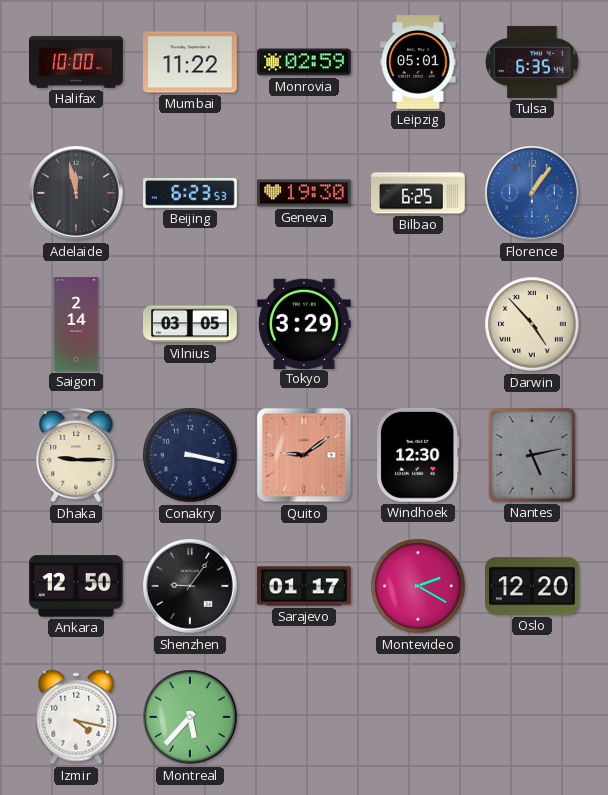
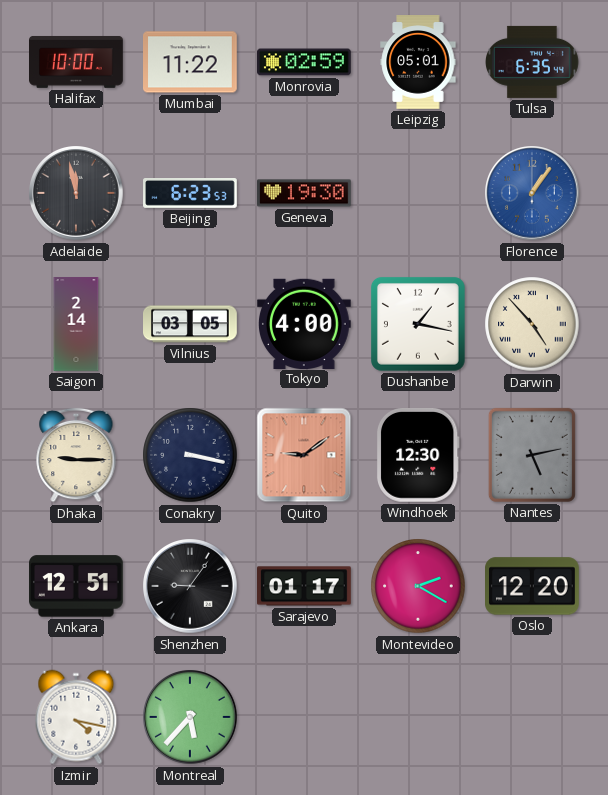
Bilbao: 6:25 -> none (419, 193)
Tokyo: 3:29 -> 4:00 (305, 323)
Dushanbe: none -> 1:17 (418, 324)
Ankara: 12:50 -> 12:51 (77, 586)
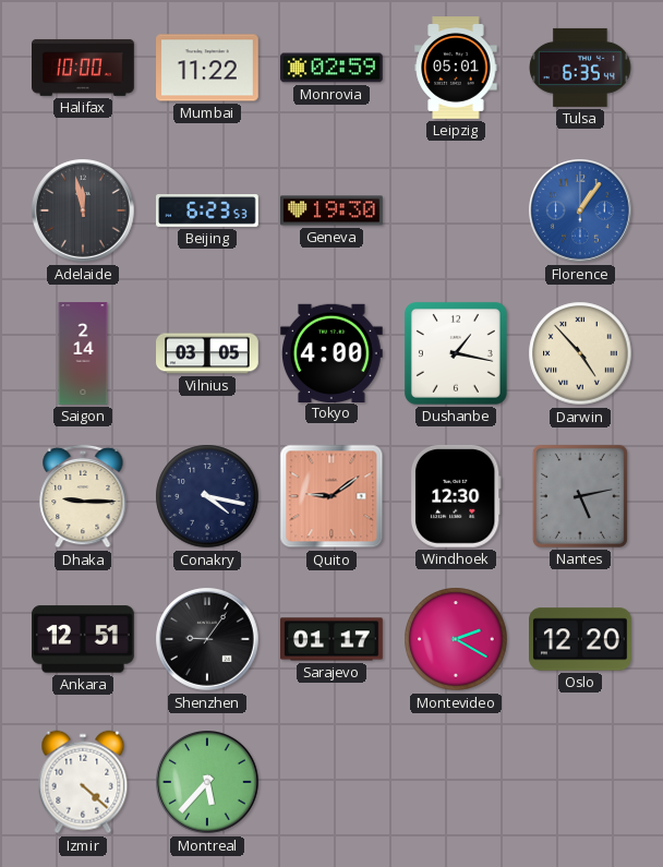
Conakry: 3:17 -> 4:17 (207, 496)
Izmir: 4:17 -> 4:22 (83, 782)
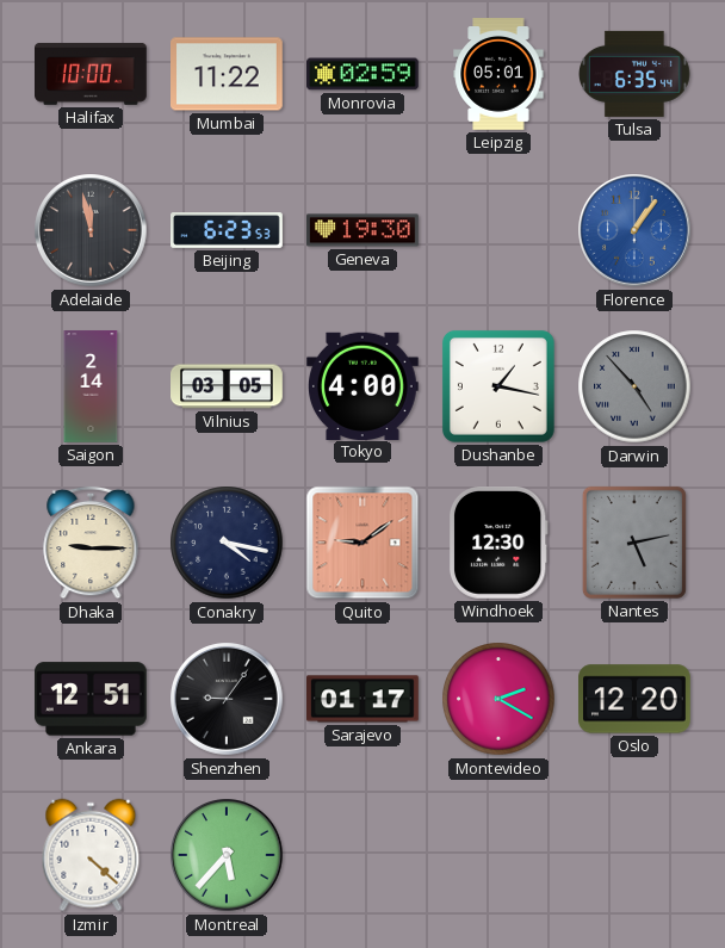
Darwin dial: cream -> grey (634, 386)
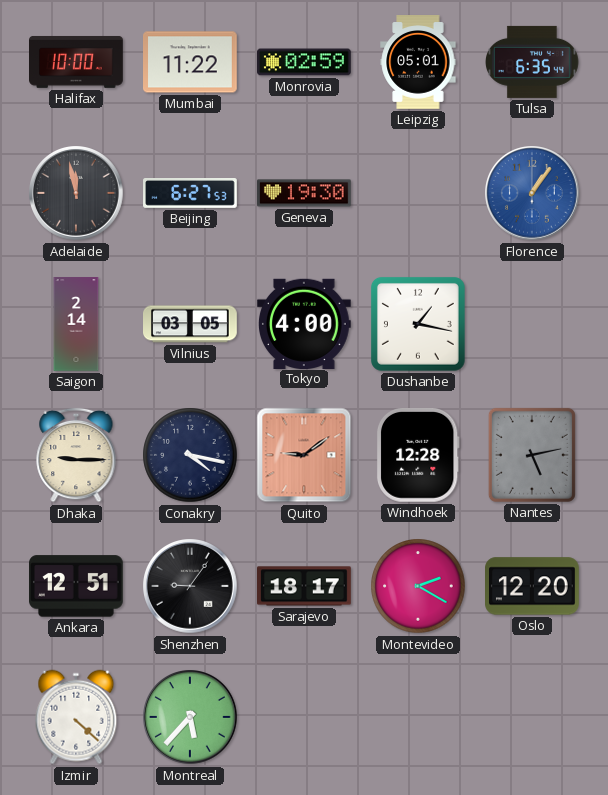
Beijing: 6:23 -> 6:27 (190, 194)
Darwin: 4:53 -> none (634, 386)
Windhoek: 12:30 -> 12:28 (418, 455)
Sarajevo: 01:17 -> 18:17 (304, 586)
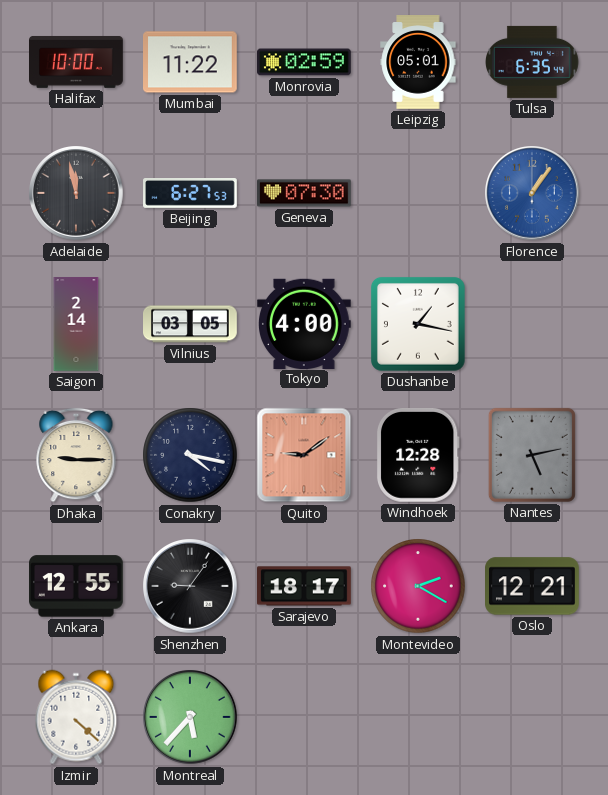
Geneva: 19:30 -> 07:30 (305, 193)
Ankara: 12:51 -> 12:55 (77, 586)
Oslo: 12:20 -> 12:21 (533, 586)
